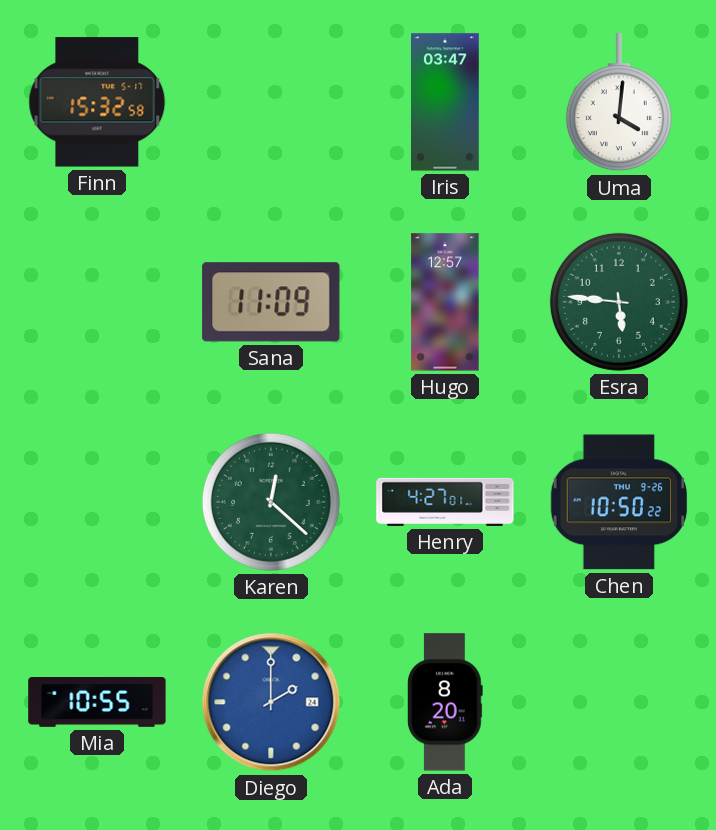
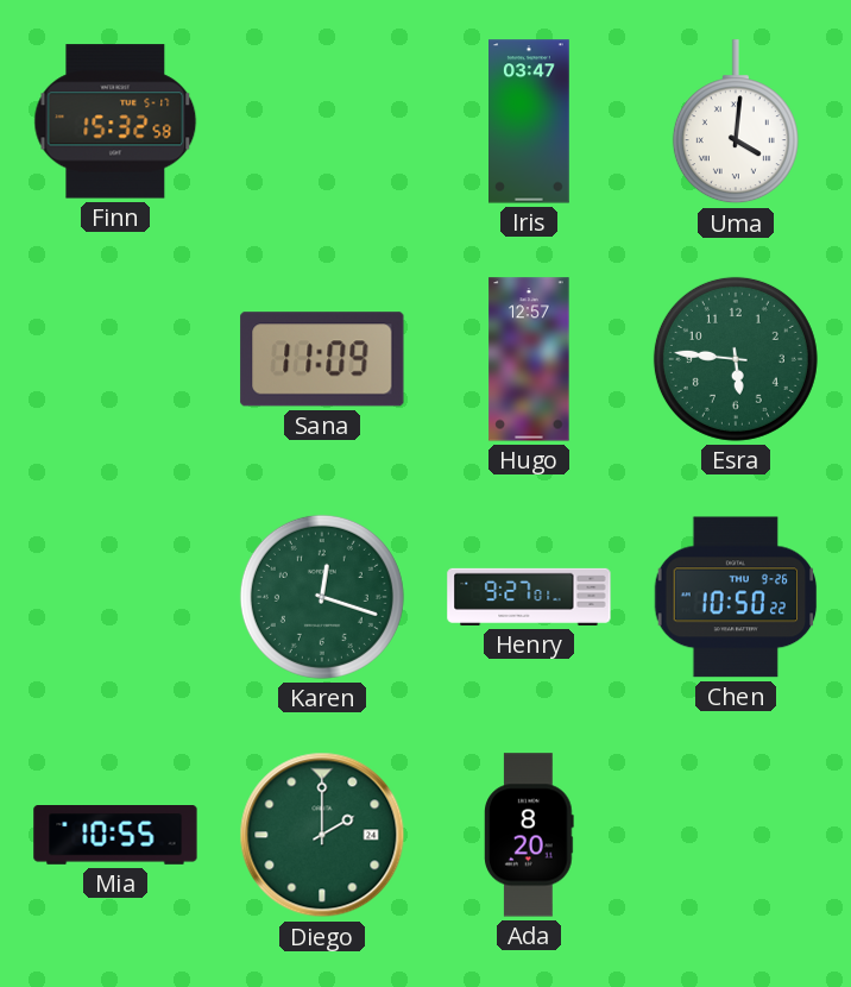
Karen: 12:22 -> 12:18 (322, 597)
Henry: 4:27 -> 9:27 (529, 597)
Diego dial: blue -> green (322, 835)
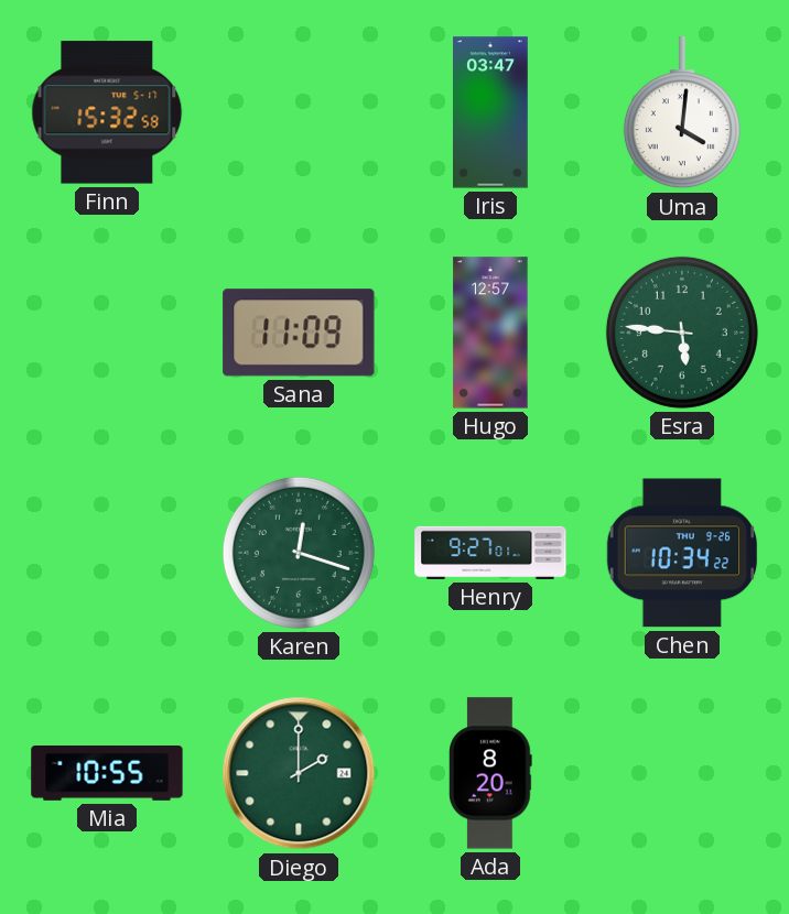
Chen: 10:50 -> 10:34 (682, 553)
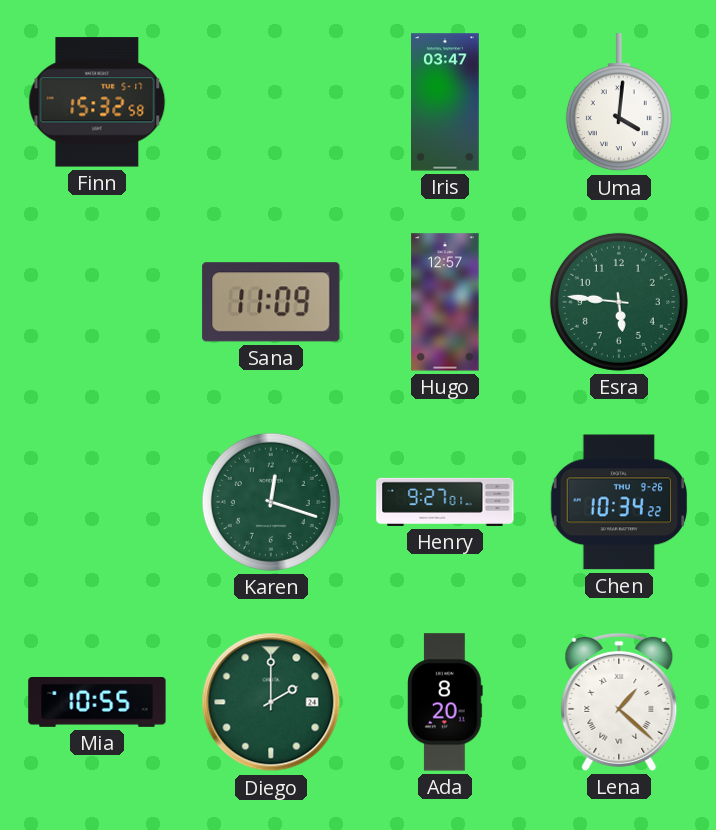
Lena: none -> 1:22 (619, 702)
